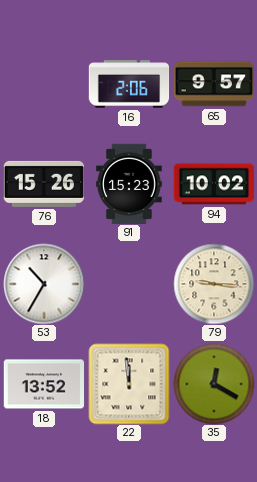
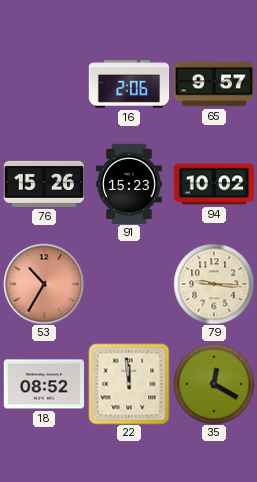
53 dial: white -> salmon (44, 284)
18: 13:52 -> 08:52 (44, 384)
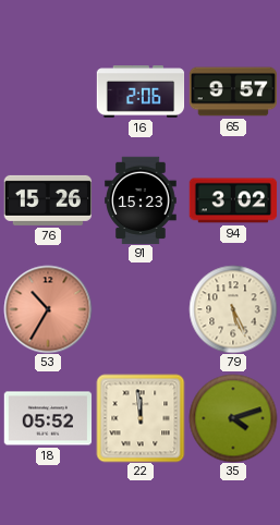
94: 10:02 -> 3:02 (233, 200)
79: 9:16 -> 5:26 (233, 309)
18: 08:52 -> 05:52 (48, 418)
35: 12:20 -> 4:12 (233, 418)
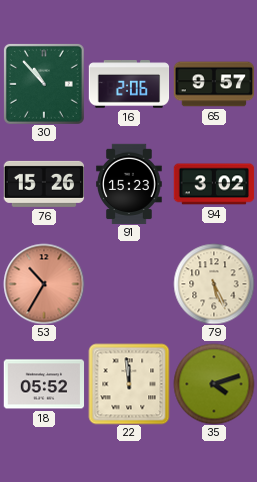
30: none -> 10:53 (44, 84)
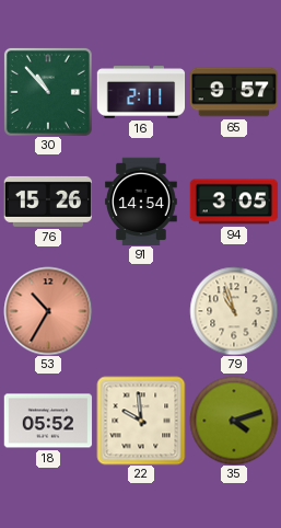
16: 2:06 -> 2:11 (141, 92)
91: 15:23 -> 14:54 (141, 202)
94: 3:02 -> 3:05 (234, 202)
79: 5:26 -> 10:57 (234, 311)
22: 11:59 -> 9:59 (141, 421)
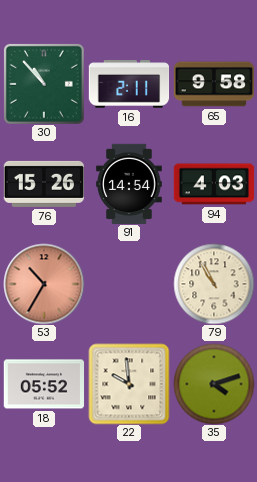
65: 9:57 -> 9:58 (214, 84)
94: 3:05 -> 4:03 (214, 184)
79: 10:57 -> 10:55 (214, 284)
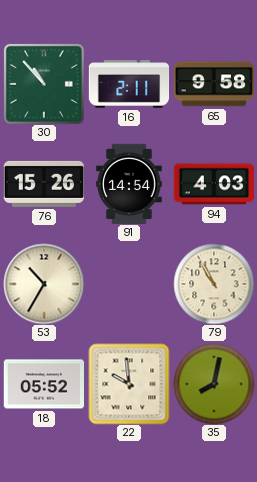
53 dial: salmon -> cream (44, 284)
35: 4:12 -> 8:02 (214, 384)
